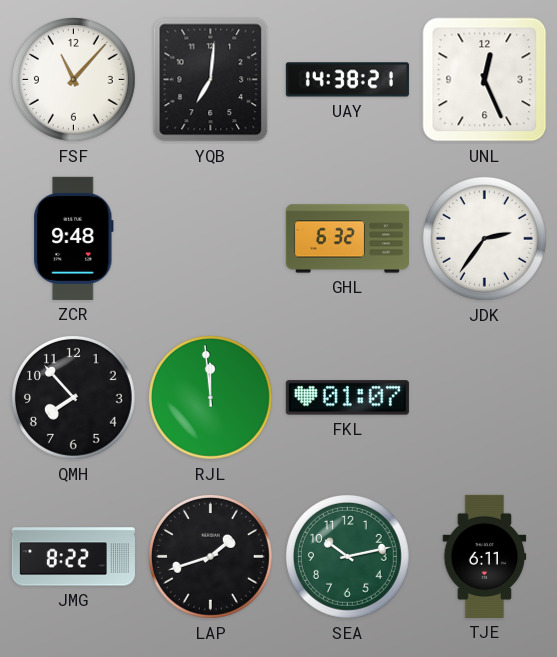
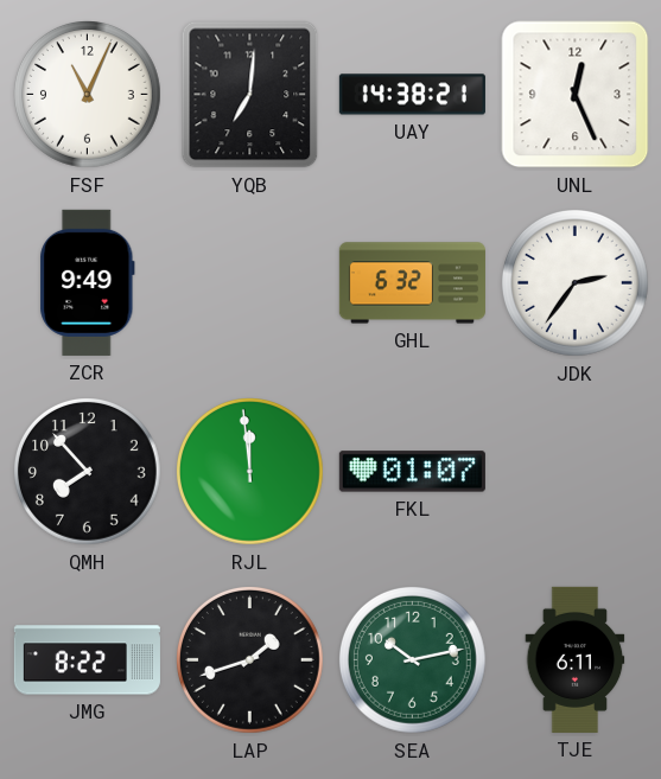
FSF: 11:07 -> 11:04 (88, 95)
ZCR: 9:48 -> 9:49 (88, 282)
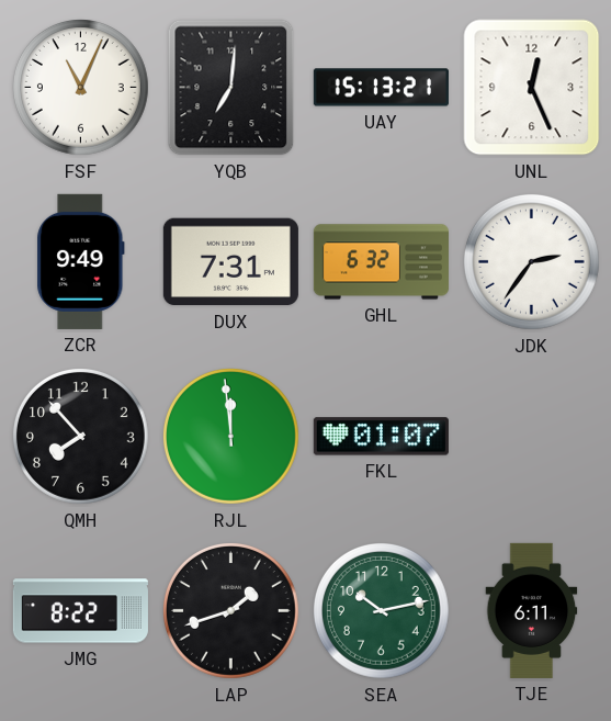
UAY: 14:38 -> 15:13 (381, 88)
DUX: none -> 7:31 (230, 262)
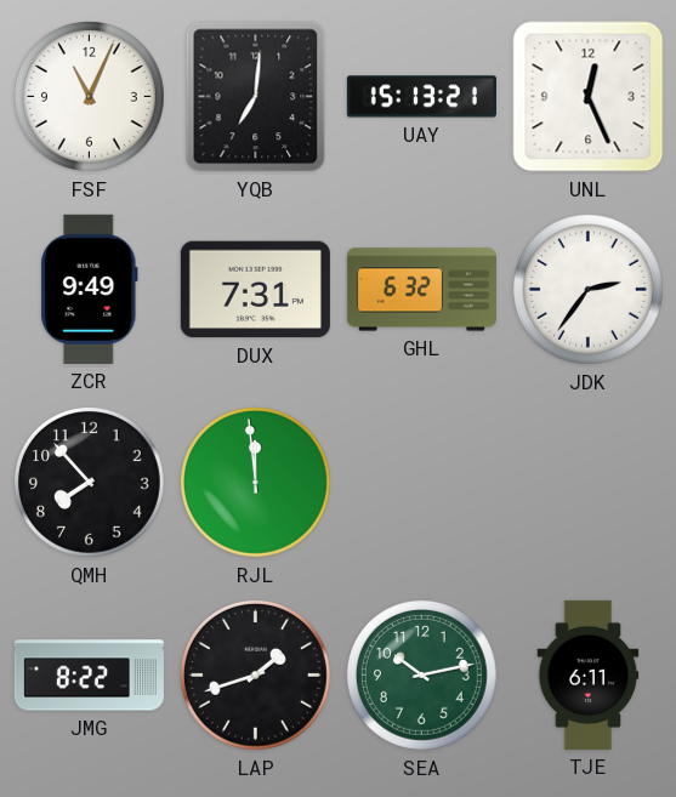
FKL: 01:07 -> none (381, 437)
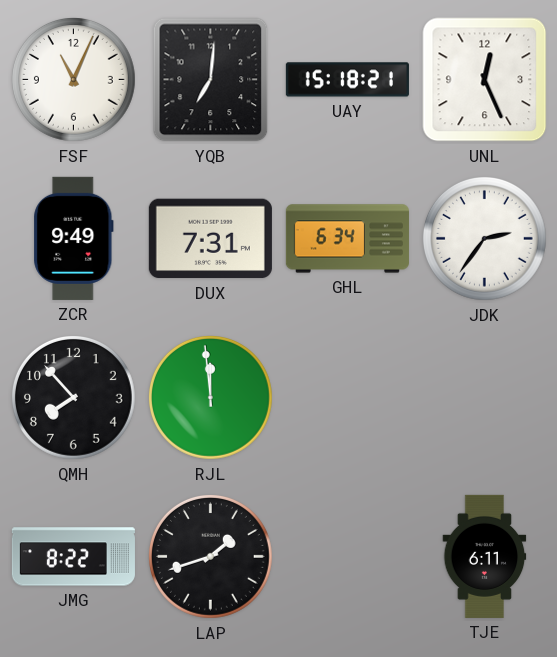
UAY: 15:13 -> 15:18 (347, 80)
GHL: 6:32 -> 6:34 (347, 239)
SEA: 10:13 -> none (422, 676)
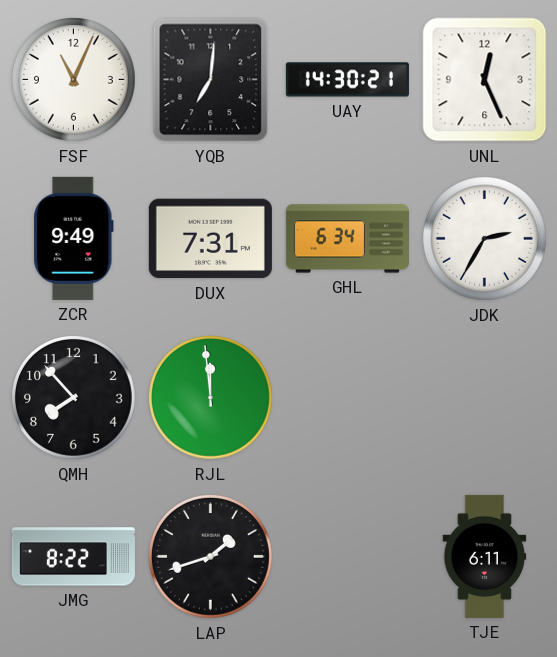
UAY: 15:18 -> 14:30 (347, 80)
JDK: 2:36 -> 2:35 (485, 239)
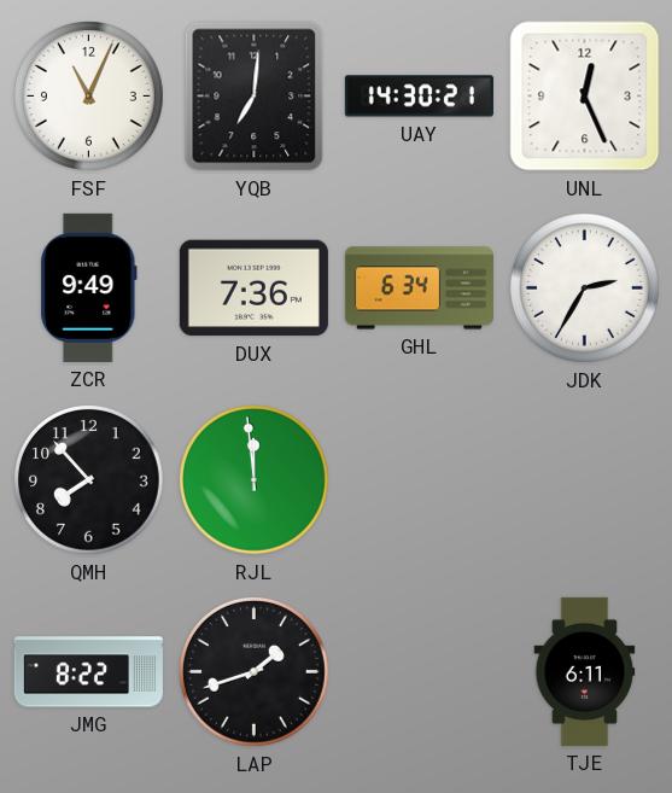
DUX: 7:31 -> 7:36 (253, 288)
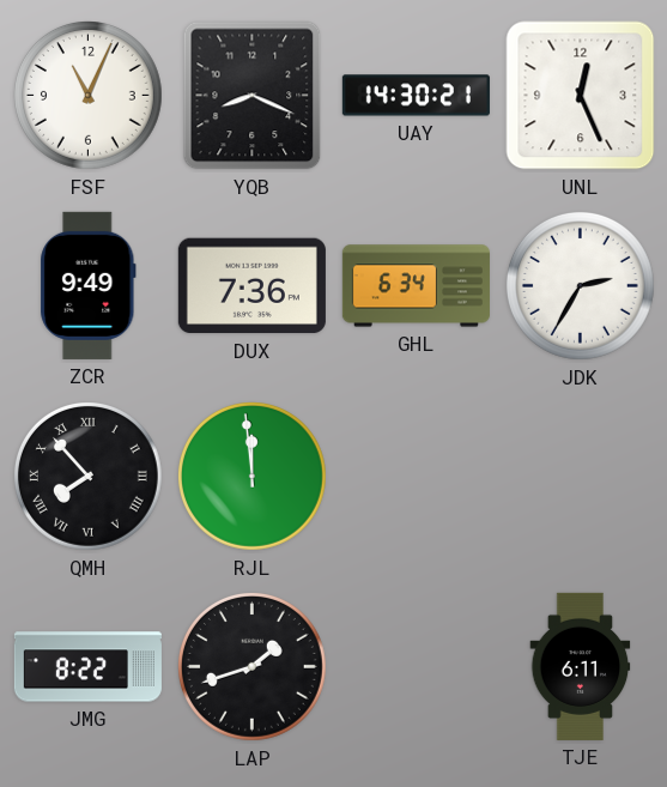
YQB: 7:01 -> 8:19 (253, 96)
QMH numerals: Arabic -> Roman (89, 477)
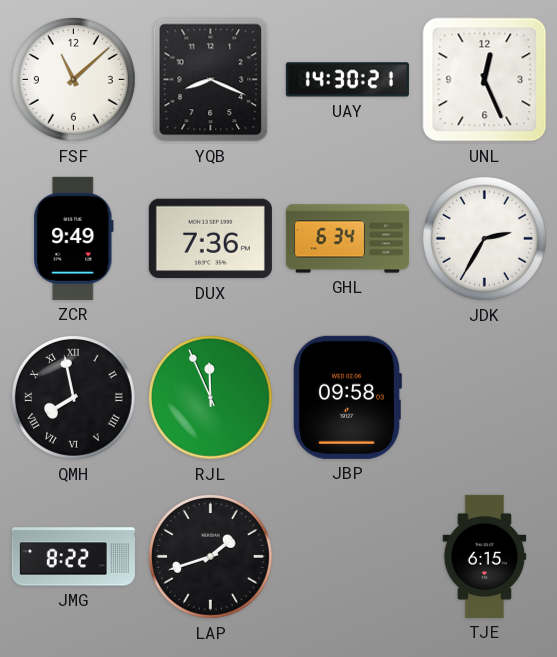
FSF: 11:04 -> 11:08 (74, 80)
QMH: 7:53 -> 7:58 (74, 398)
RJL: 11:59 -> 11:56 (211, 398)
JBP: none -> 09:58 (347, 397)
TJE: 6:11 -> 6:15 (485, 556)
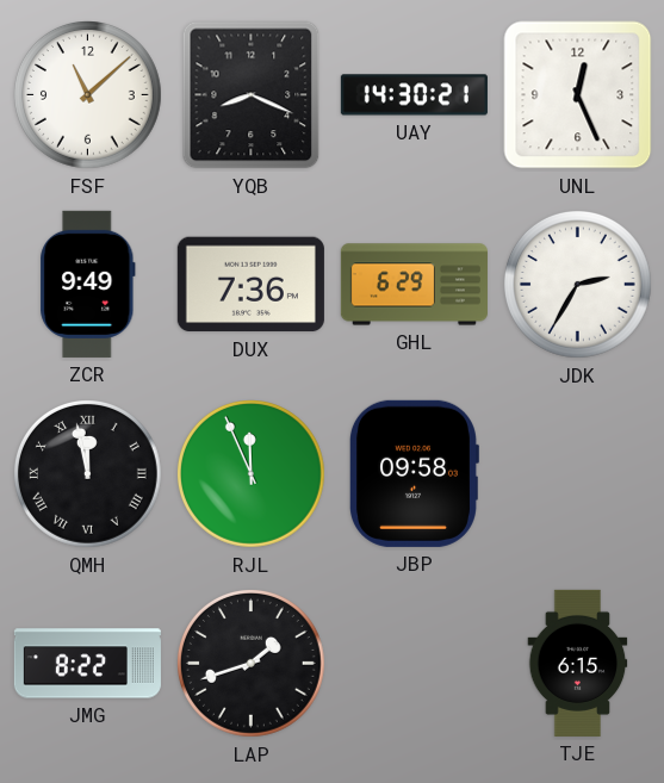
GHL: 6:34 -> 6:29 (414, 285)
QMH: 7:58 -> 11:58 (88, 474)
